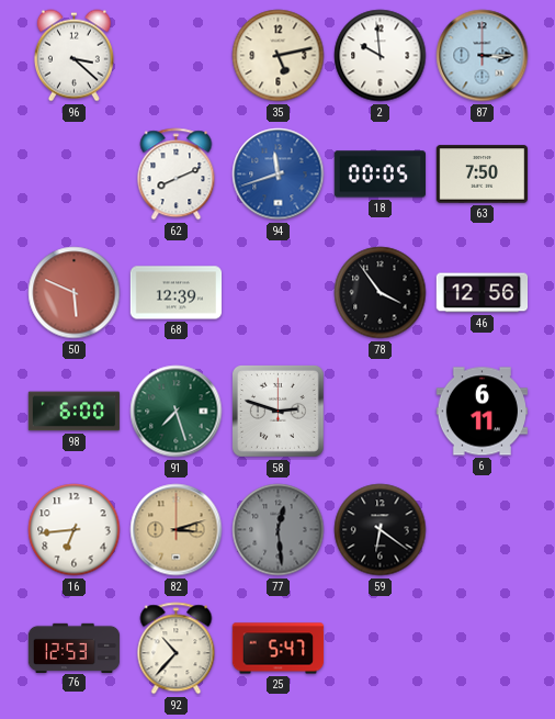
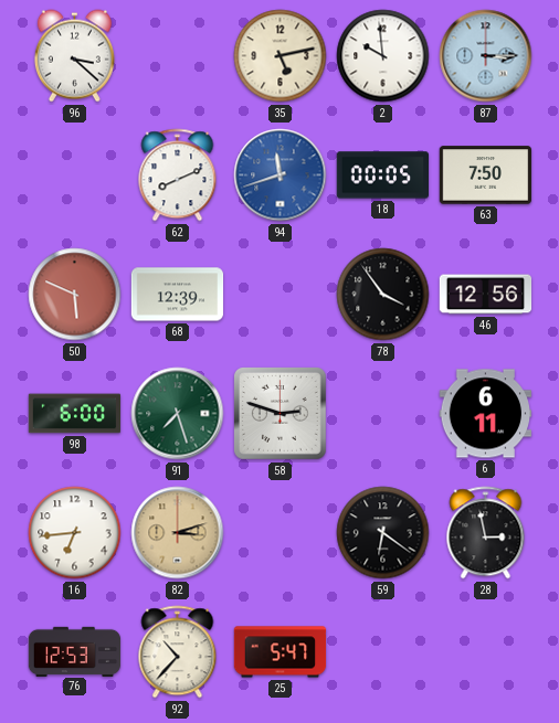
77: 12:29 -> none (279, 530)
28: none -> 2:58 (486, 533)
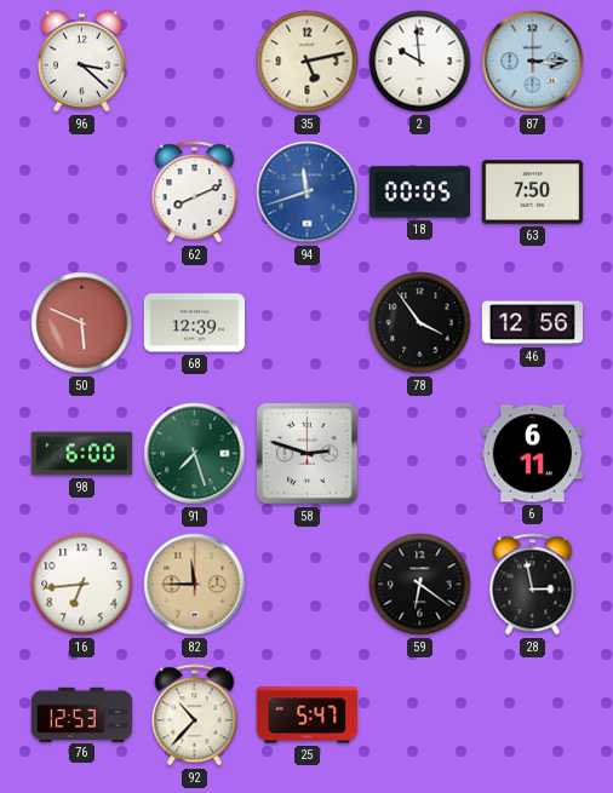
82: 3:12 -> 11:45 (195, 585)
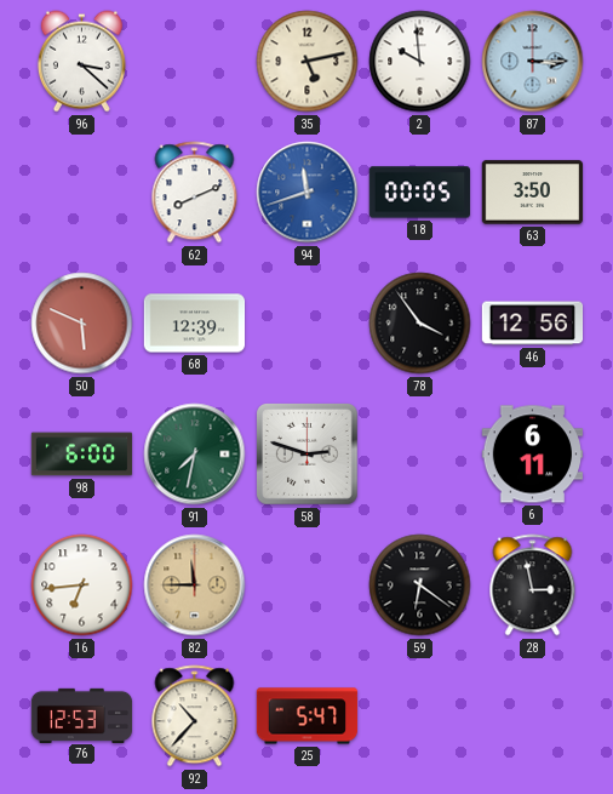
63: 7:50 -> 3:50 (533, 193)
91: 7:27 -> 7:32 (195, 455)
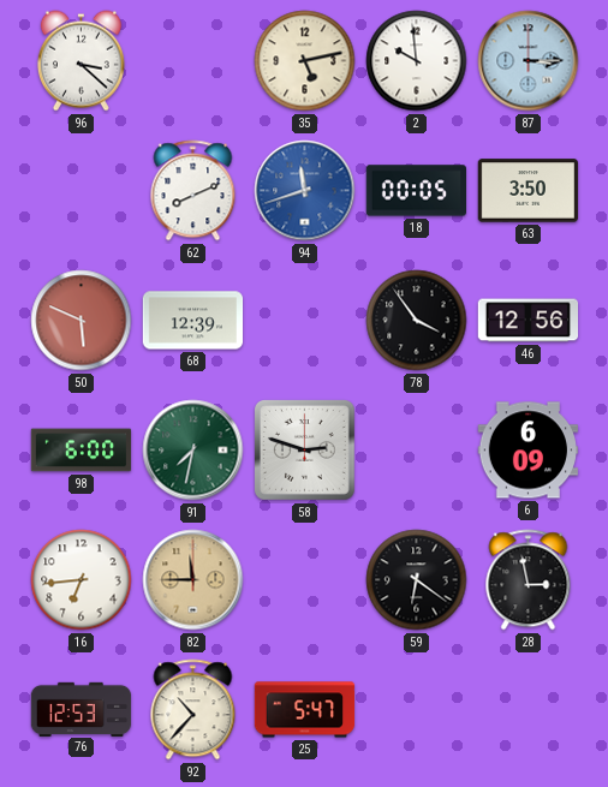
6: 6:11 -> 6:09 (529, 451)
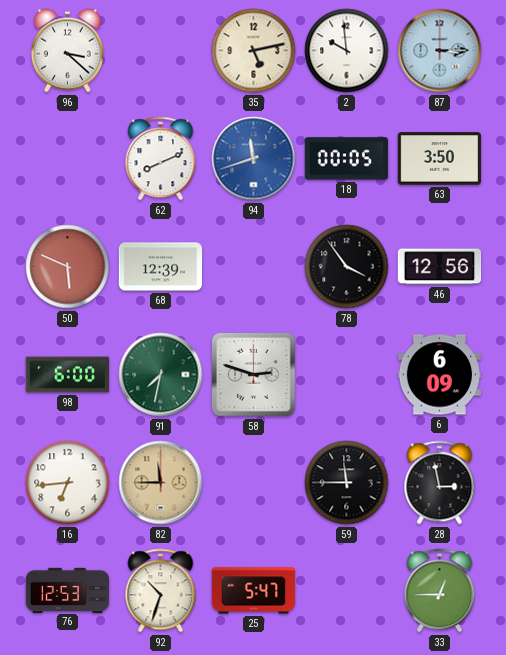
59: 6:21 -> 11:45 (347, 483)
92: 10:37 -> 10:33 (161, 591)
33: none -> 12:45 (440, 591)
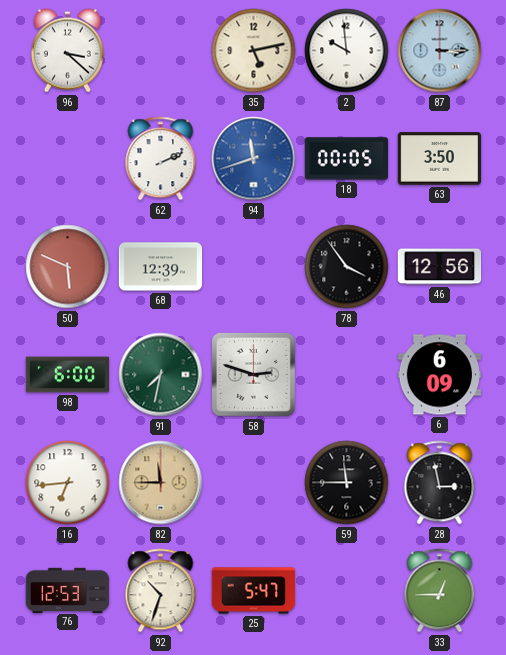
62: 8:11 -> 2:11 (161, 159)
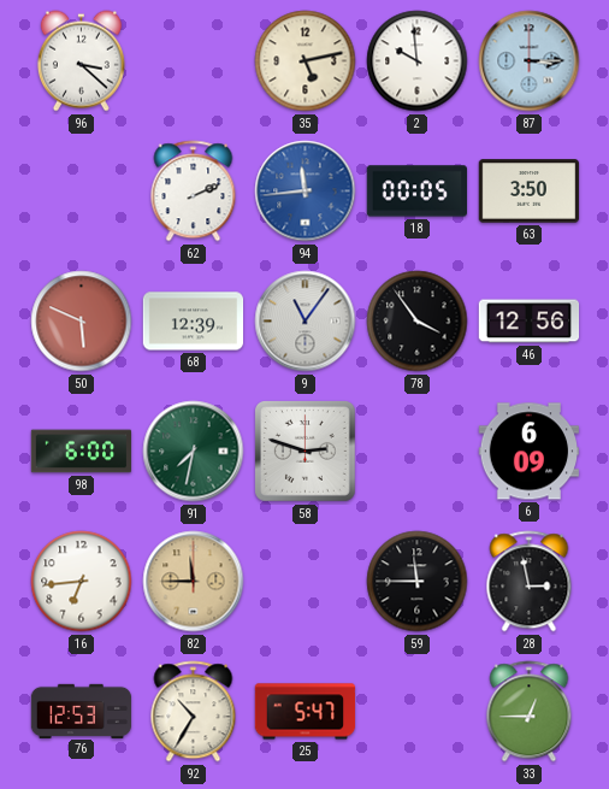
94: 11:42 -> 11:44 (306, 192)
9: none -> 11:06 (306, 322)
92: 10:33 -> 10:35 (194, 712)
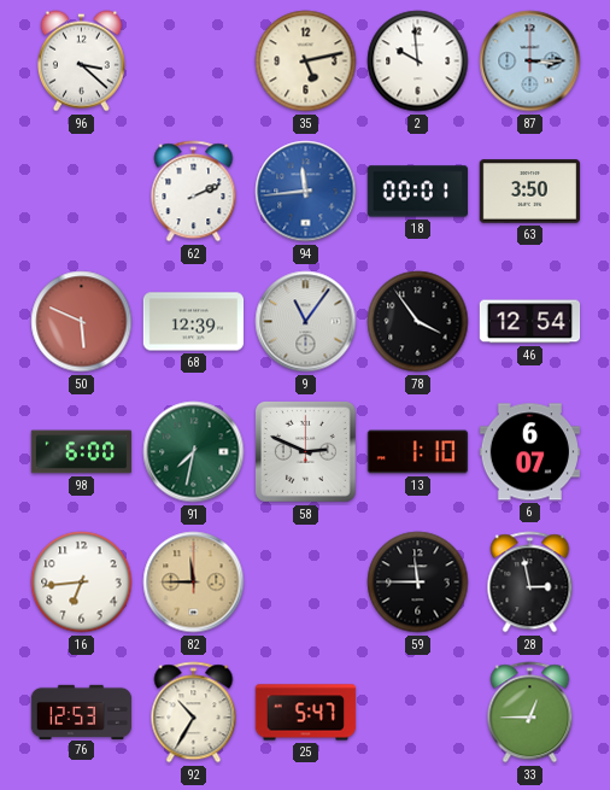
18: 00:05 -> 00:01 (417, 192)
46: 12:56 -> 12:54 (530, 322)
58: 2:48 -> 2:49 (306, 452)
13: none -> 1:10 (418, 452)
6: 6:09 -> 6:07 (530, 452)
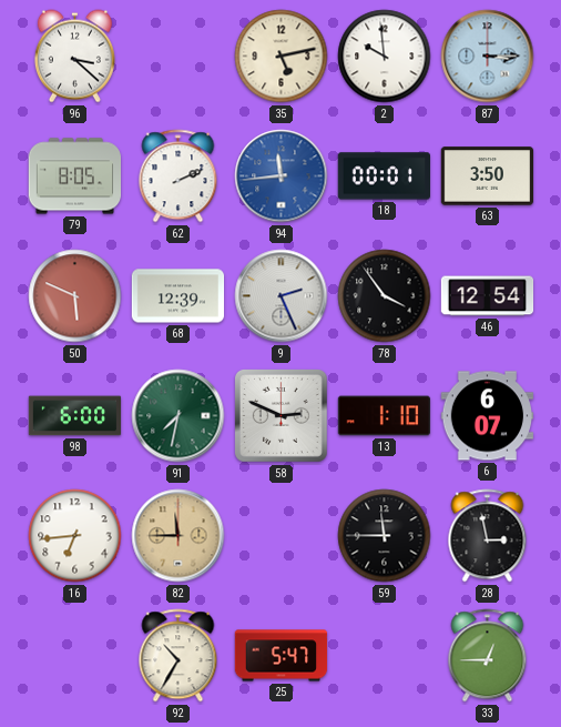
79: none -> 8:05 (74, 176)
9: 11:06 -> 2:26 (282, 296)
76: 12:53 -> none (82, 712)
